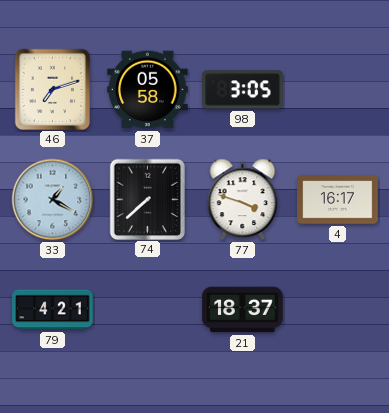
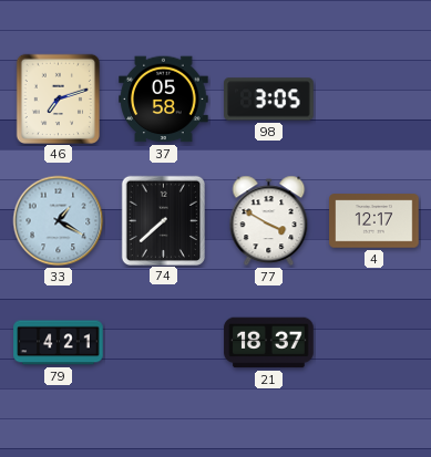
77: 3:48 -> 3:50 (269, 221)
4: 16:17 -> 12:17 (374, 221)
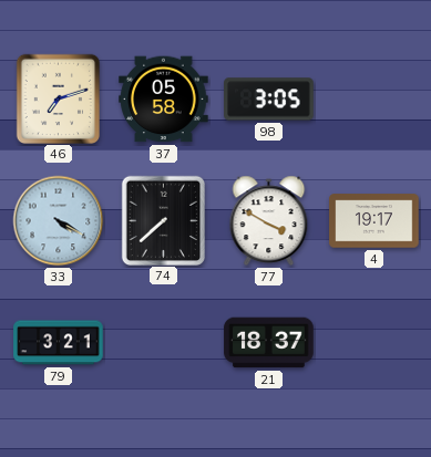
33: 1:20 -> 4:20 (59, 221)
4: 12:17 -> 19:17 (374, 221)
79: 4:21 -> 3:21 (59, 343)
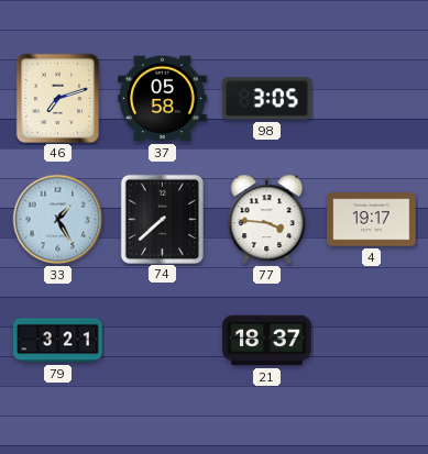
33: 4:20 -> 1:25 (58, 220)
77: 3:50 -> 3:46 (267, 220)
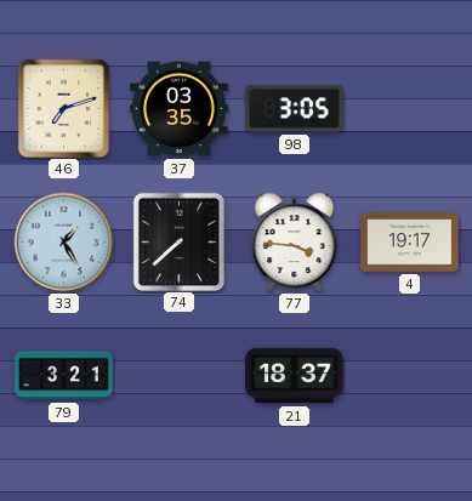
37: 05:58 -> 03:35 (180, 109)
